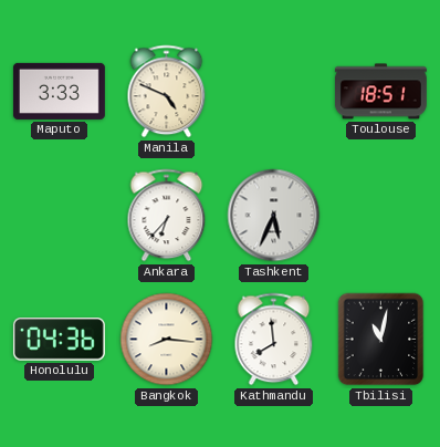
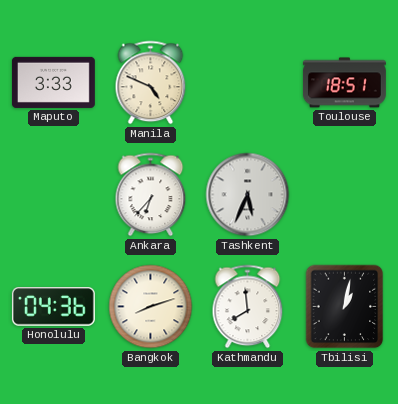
Bangkok: 8:16 -> 8:12 (151, 307)
Tbilisi: 11:02 -> 1:02 (345, 307)
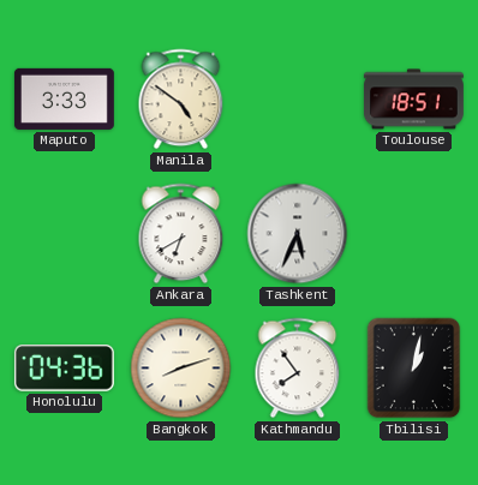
Manila: 4:49 -> 4:51 (181, 100)
Ankara: 6:37 -> 6:40 (181, 234)
Kathmandu: 7:59 -> 7:54 (298, 369)
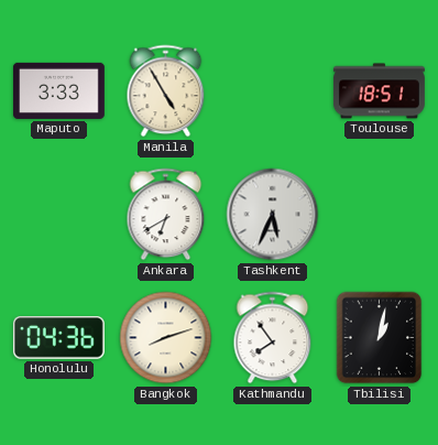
Manila: 4:51 -> 4:55 (166, 91)
